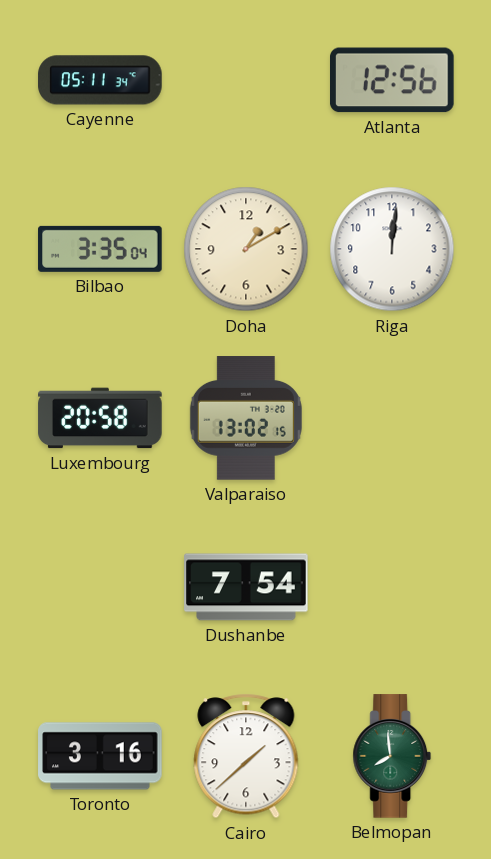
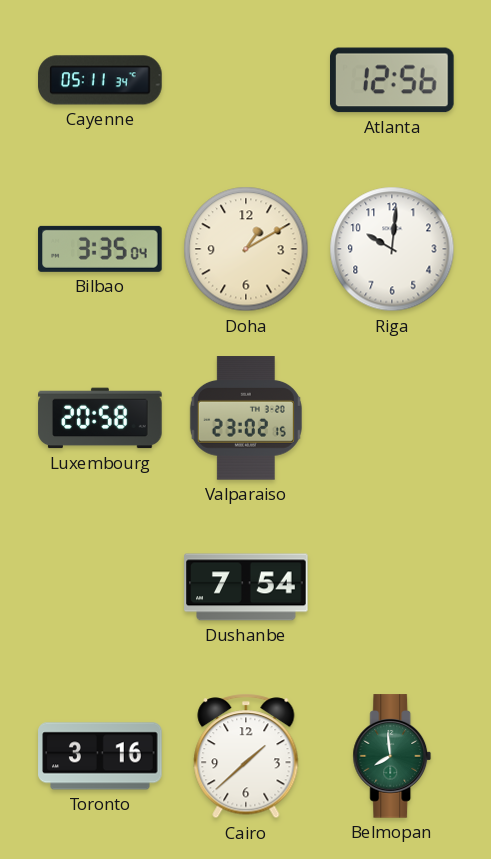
Riga: 12:01 -> 10:01 (392, 249)
Valparaiso: 13:02 -> 23:02 (246, 418)
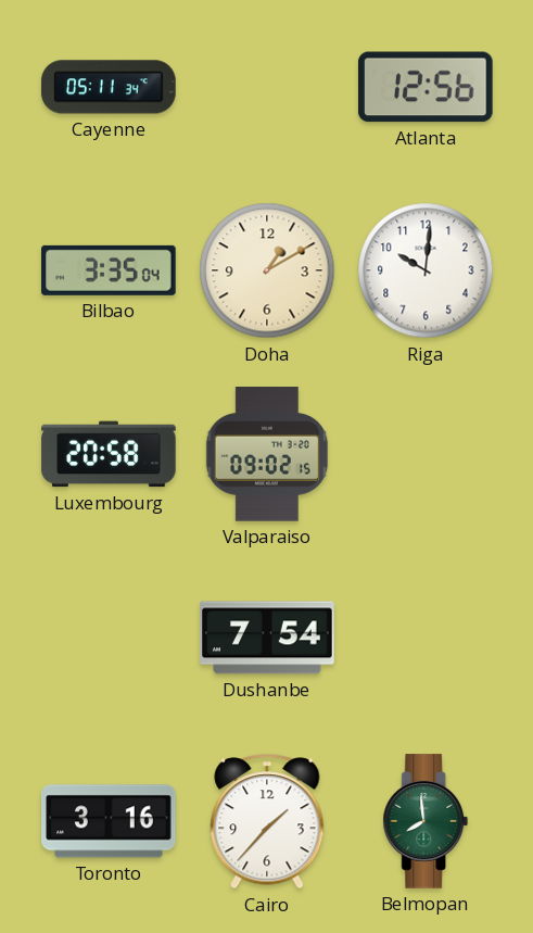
Valparaiso: 23:02 -> 09:02 (267, 454)
Cairo: 1:38 -> 1:37 (267, 821)
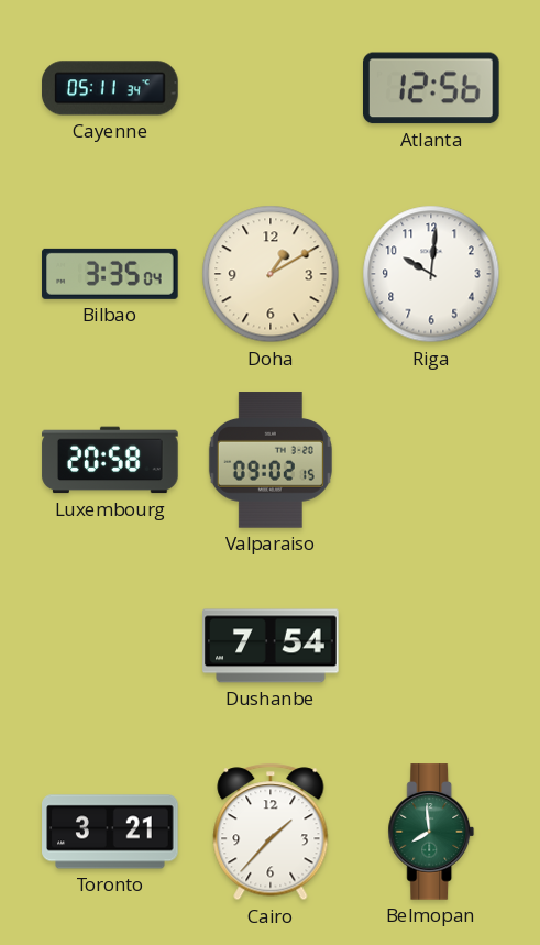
Toronto: 3:16 -> 3:21 (110, 832)
